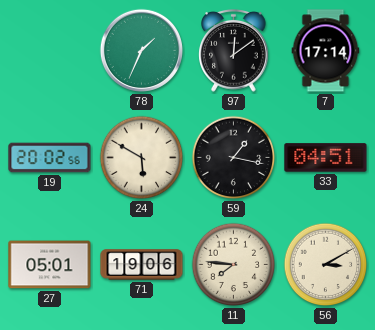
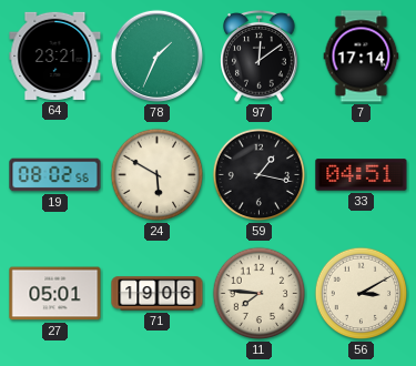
64: none -> 23:21 (55, 55)
19: 20:02 -> 08:02 (55, 175)
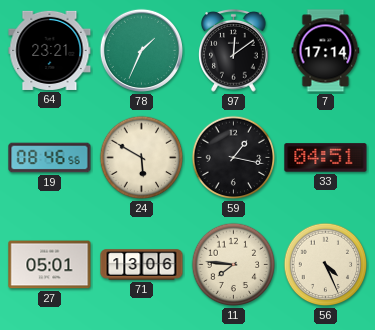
19: 08:02 -> 08:46 (50, 158)
71: 19:06 -> 13:06 (142, 265)
56: 3:10 -> 4:26 (326, 265)
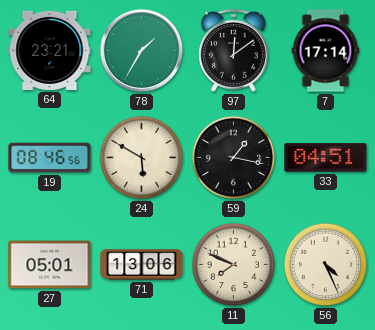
78: 1:34 -> 1:35 (141, 50)
11: 7:46 -> 7:49 (234, 265)
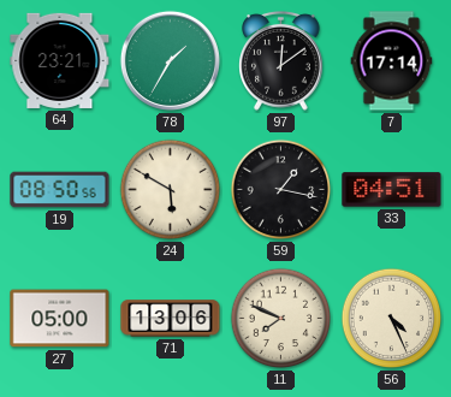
19: 08:46 -> 08:50 (60, 190)
27: 05:01 -> 05:00 (60, 319)
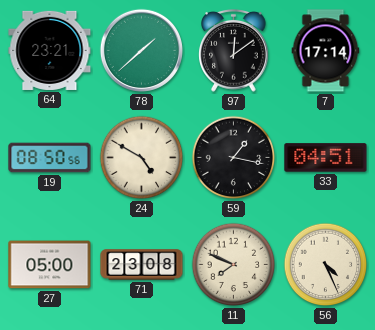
78: 1:35 -> 1:38 (141, 50)
24: 5:50 -> 4:50 (142, 158)
71: 13:06 -> 23:08 (142, 265)
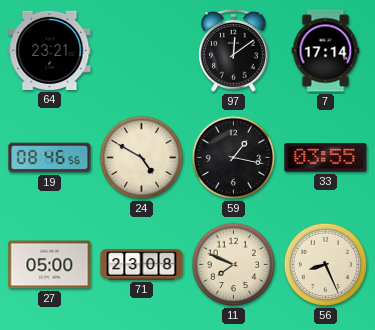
78: 1:38 -> none (141, 50)
19: 08:50 -> 08:46 (50, 158)
33: 04:51 -> 03:55 (326, 158)
56: 4:26 -> 8:26 (326, 265)
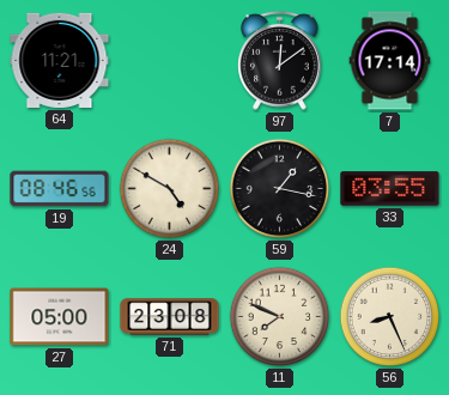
64: 23:21 -> 11:21 (60, 60)
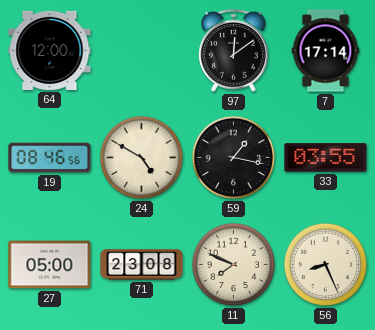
64: 11:21 -> 12:00 (50, 50)
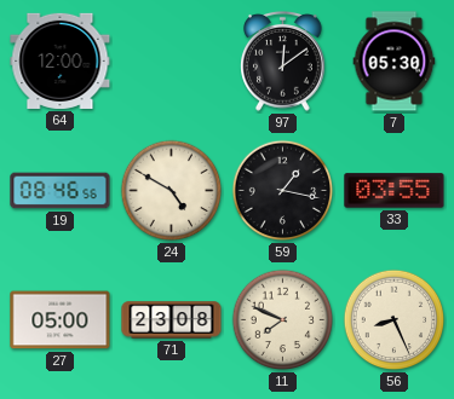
7: 17:14 -> 05:30 (395, 62)
